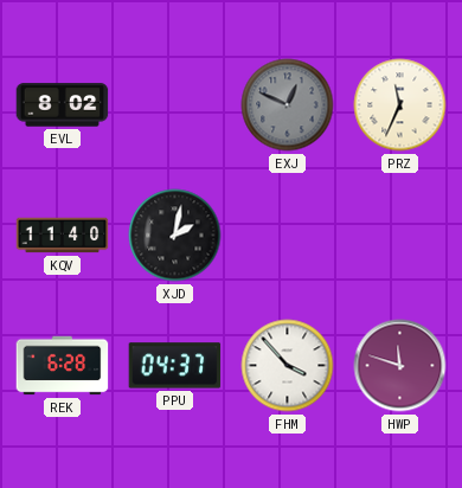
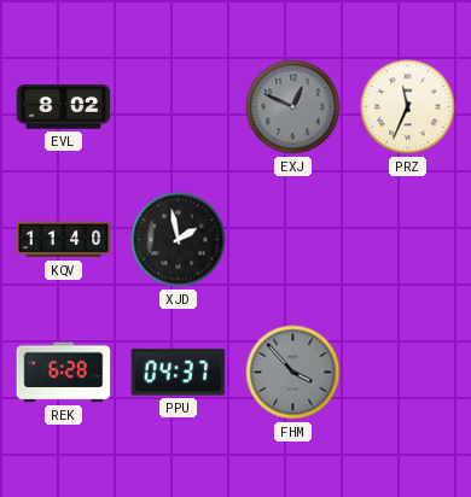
XJD: 2:02 -> 1:58 (179, 240)
FHM dial: white -> grey (293, 373)
HWP: 11:48 -> none (400, 366)
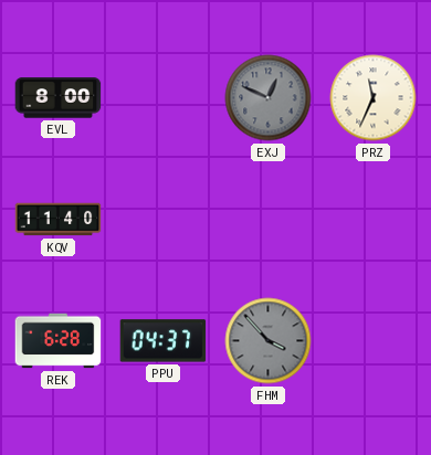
EVL: 8:02 -> 8:00 (59, 98)
XJD: 1:58 -> none (179, 240)
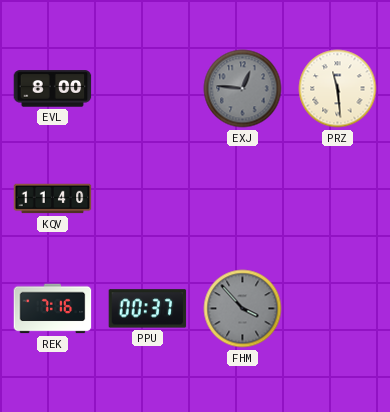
EXJ: 12:49 -> 12:46 (243, 89)
PRZ: 11:34 -> 11:29 (338, 89)
REK: 6:28 -> 7:16 (53, 309)
PPU: 04:37 -> 00:37 (148, 309)
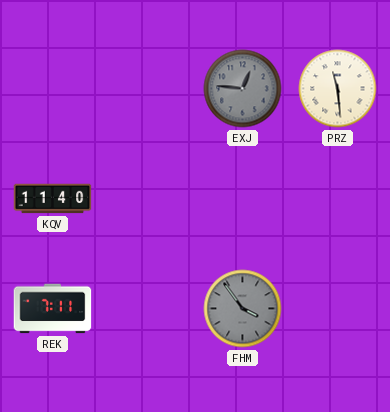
EVL: 8:00 -> none (53, 89)
REK: 7:16 -> 7:11 (53, 309)
PPU: 00:37 -> none (148, 309)
FHM: 3:53 -> 3:54 (243, 309)
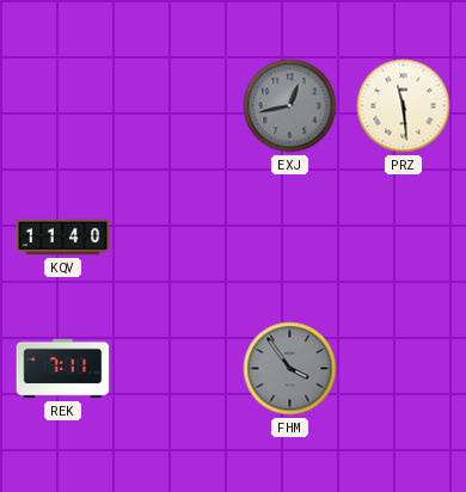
EXJ: 12:46 -> 12:43 (290, 106)
